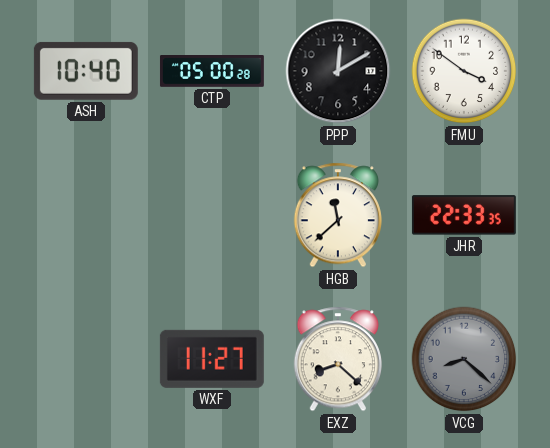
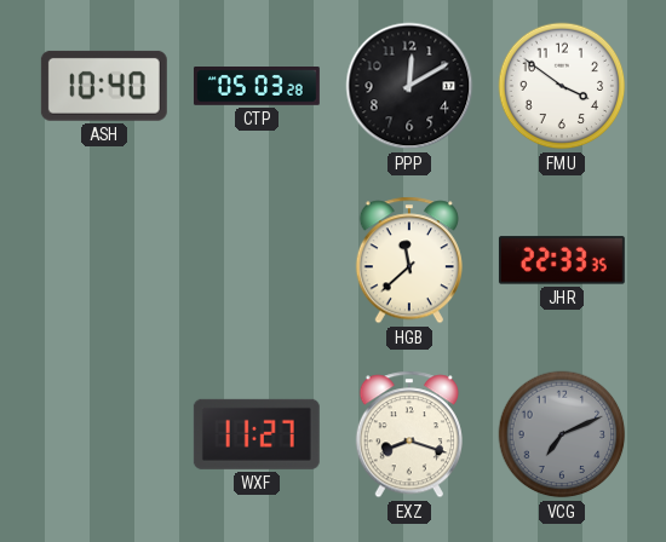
CTP: 05:00 -> 05:03 (257, 87)
EXZ: 8:22 -> 8:18 (409, 434)
VCG: 8:22 -> 7:11 (562, 434)
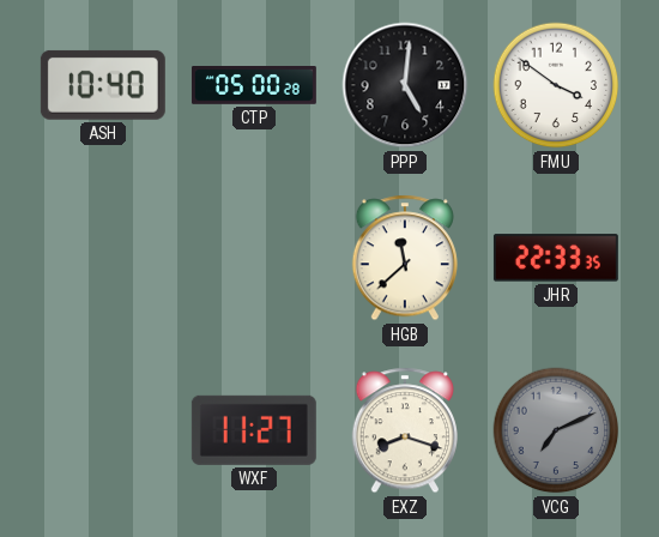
CTP: 05:03 -> 05:00 (254, 86)
PPP: 12:10 -> 5:01 (405, 85)
